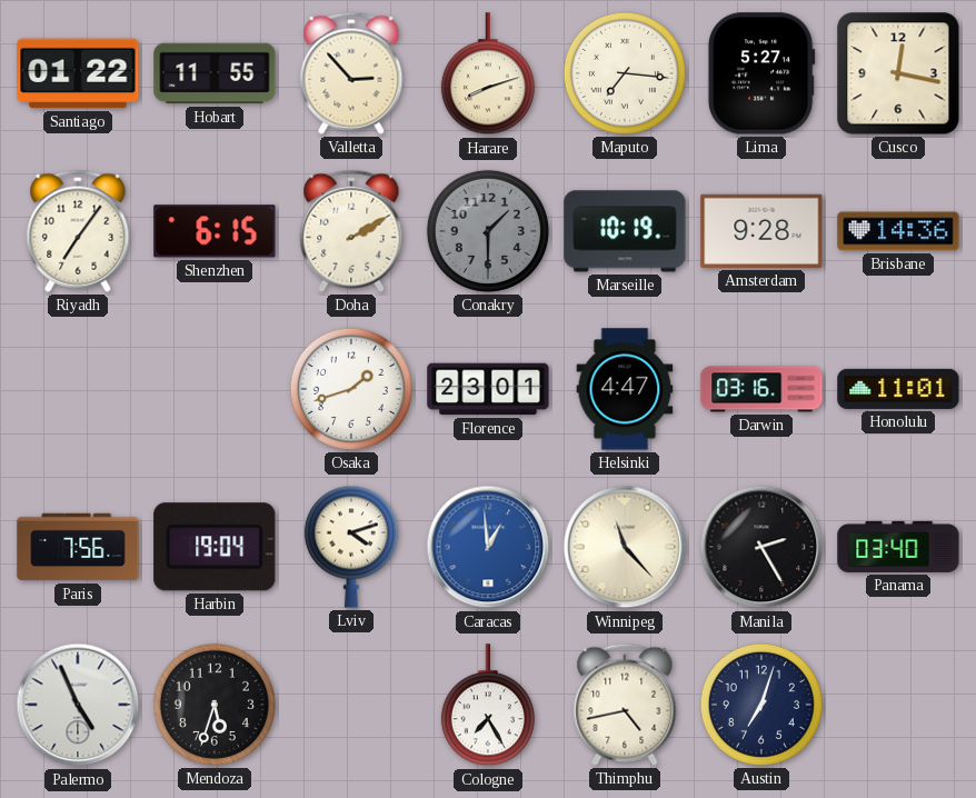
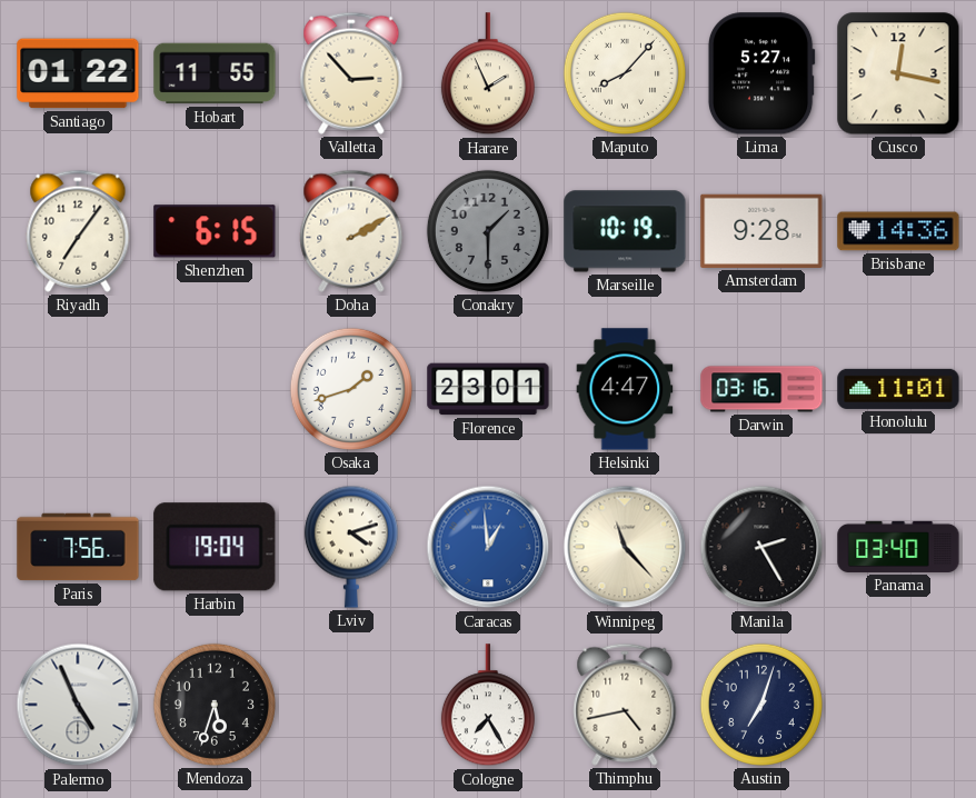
Harare: 8:12 -> 1:56 (488, 74)
Maputo: 7:16 -> 8:07 (625, 73)
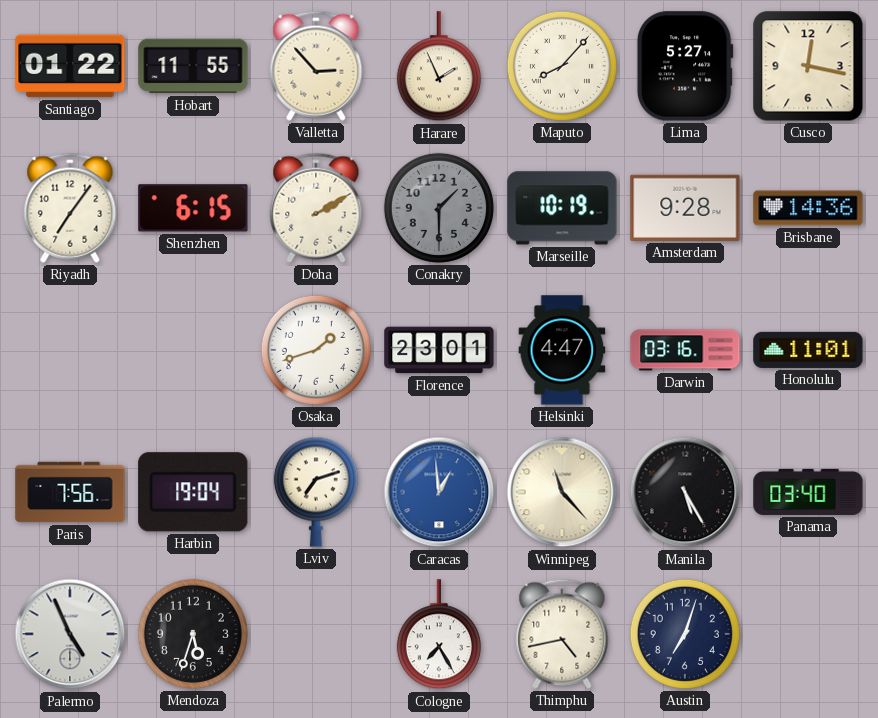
Lviv: 4:12 -> 7:12 (316, 492)
Manila: 2:25 -> 5:25 (685, 492)
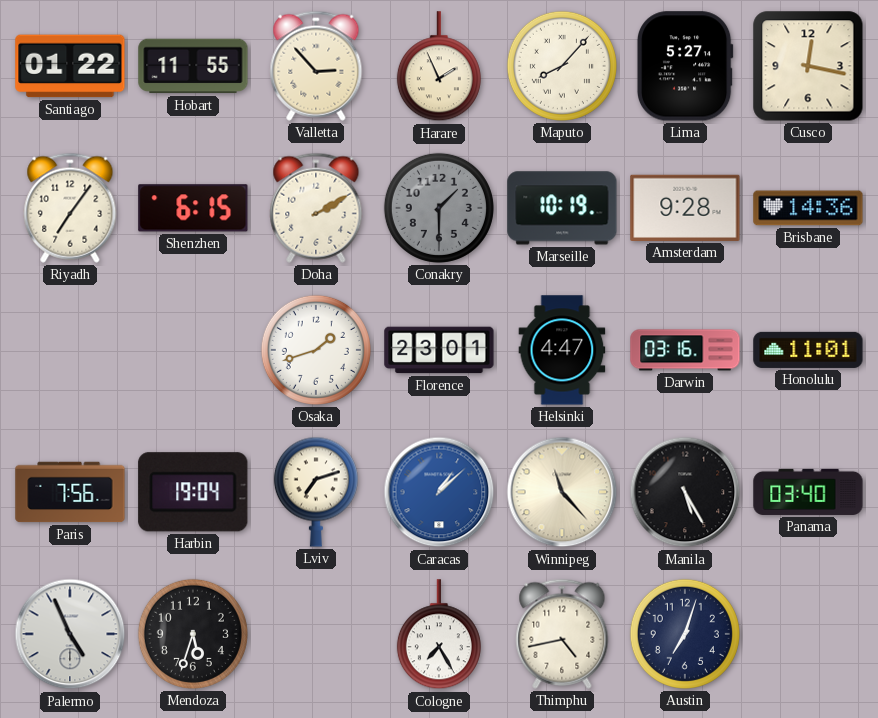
Caracas: 12:59 -> 1:08 (439, 492)
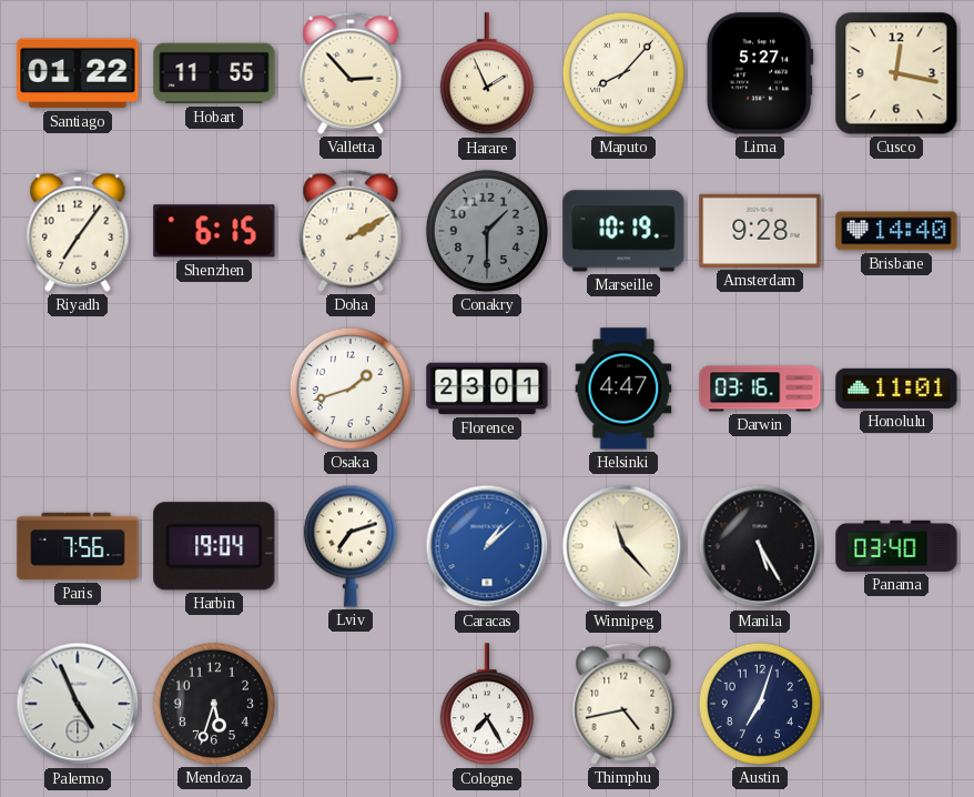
Brisbane: 14:36 -> 14:40 (896, 231)
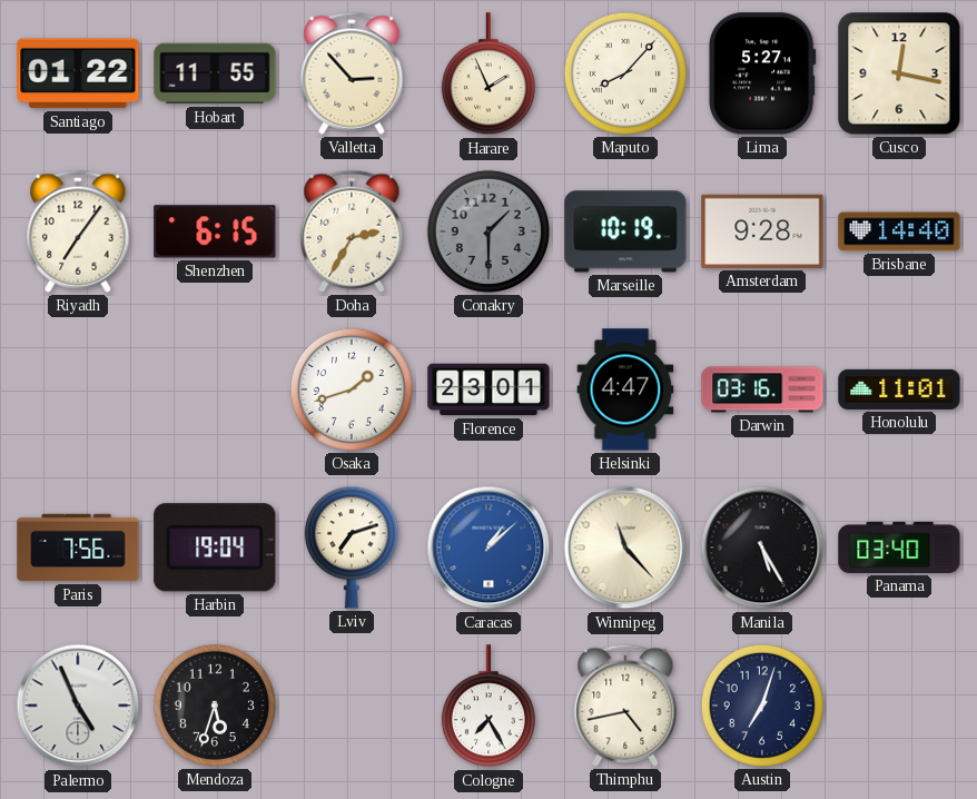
Doha: 2:10 -> 2:35 (352, 231)
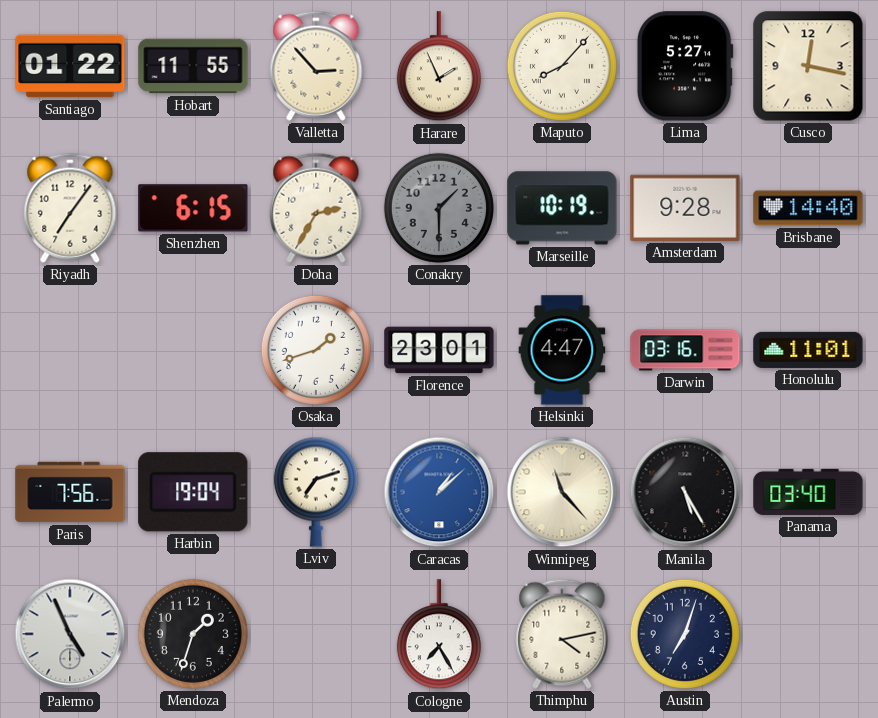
Mendoza: 5:33 -> 1:33 (193, 634)
Thimphu: 4:43 -> 4:13 (562, 634)
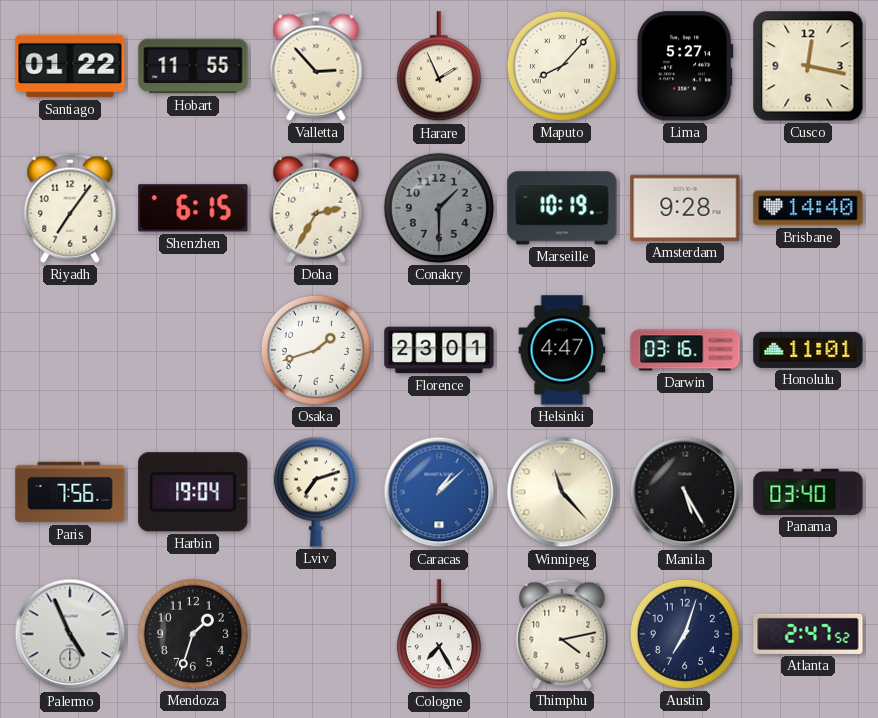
Atlanta: none -> 2:47 (808, 634)
